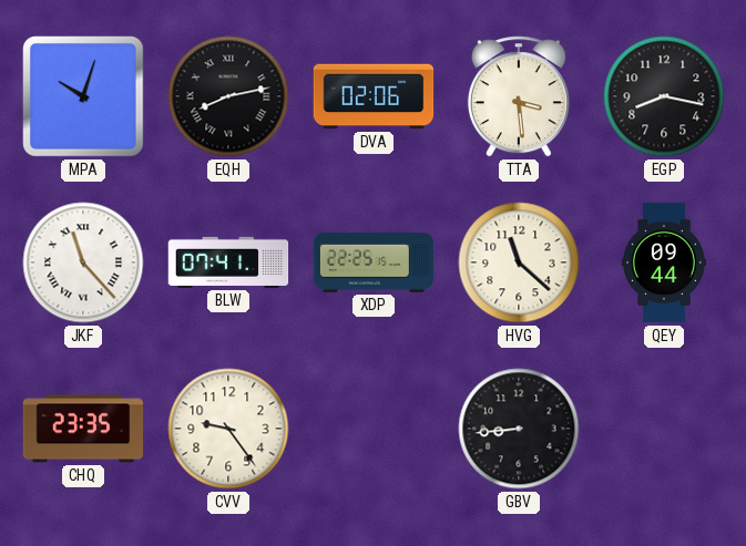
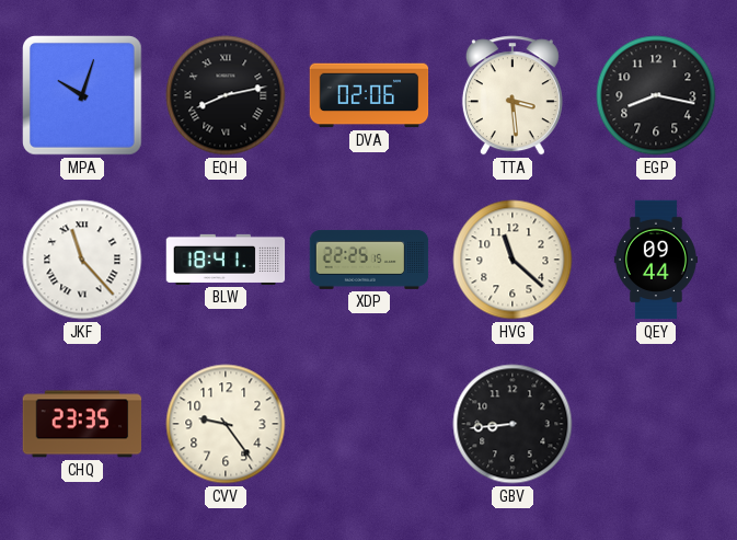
BLW: 07:41 -> 18:41 (226, 260)
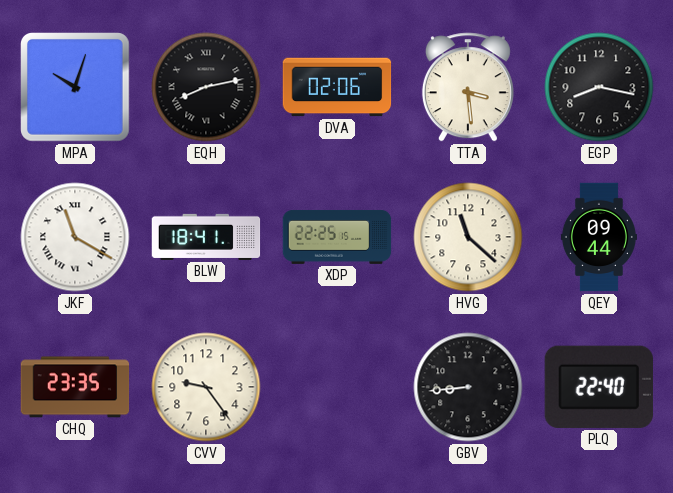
JKF: 11:23 -> 11:20 (75, 237)
PLQ: none -> 22:40 (599, 387)
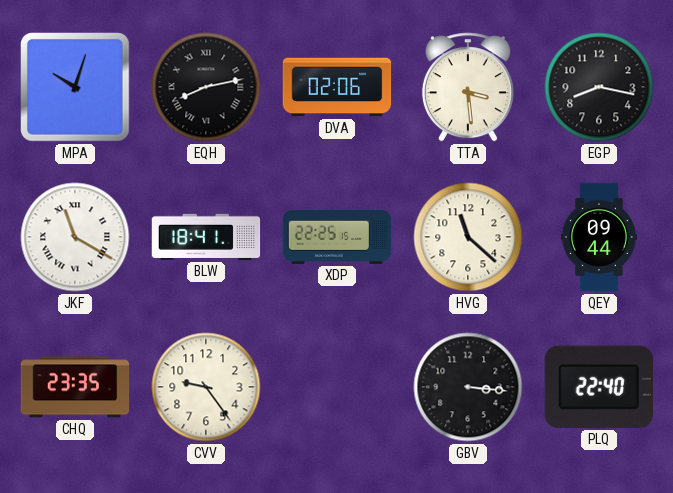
GBV: 8:44 -> 3:16 (468, 387)
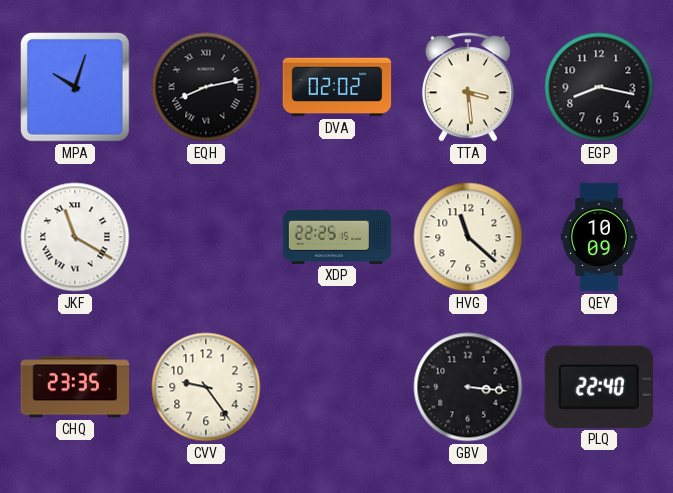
DVA: 02:06 -> 02:02 (337, 87)
BLW: 18:41 -> none (206, 237)
QEY: 09:44 -> 10:09 (599, 237)
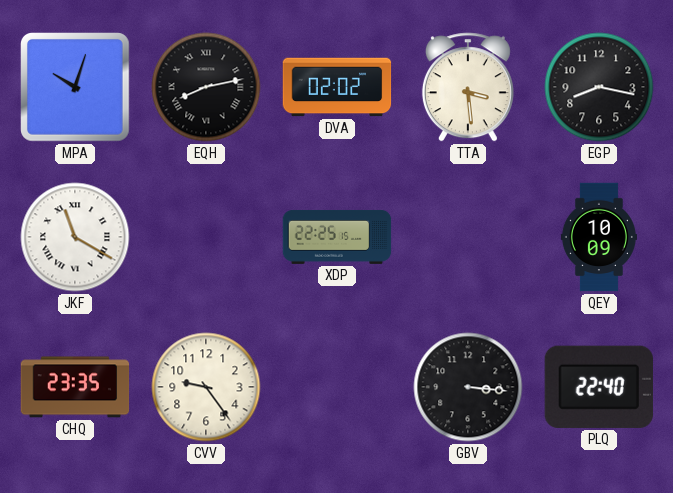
HVG: 11:22 -> none (468, 237)
